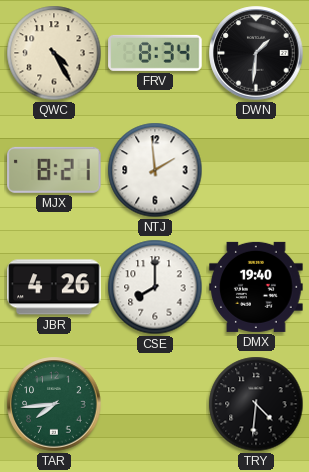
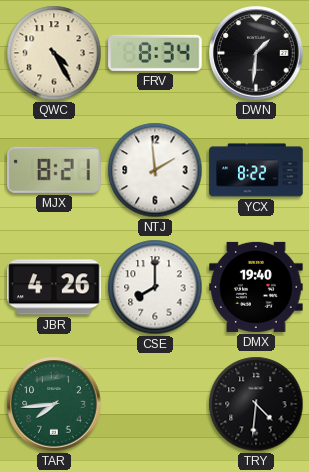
YCX: none -> 8:22 (256, 170)
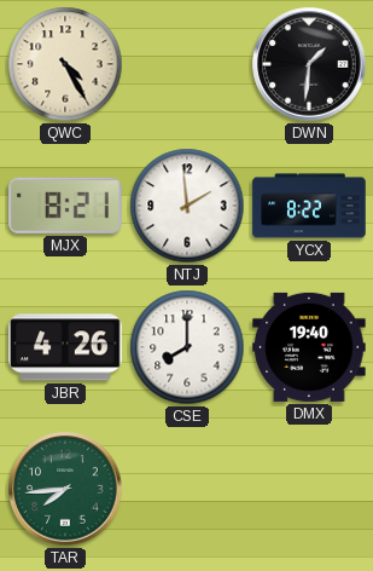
FRV: 8:34 -> none (155, 53)
TRY: 4:31 -> none (256, 404)
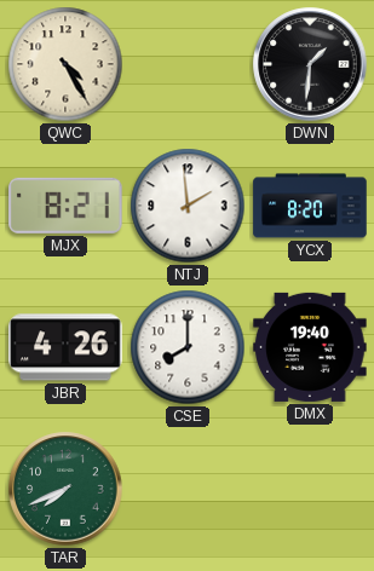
YCX: 8:22 -> 8:20 (310, 206)
TAR: 7:44 -> 7:41 (65, 489)
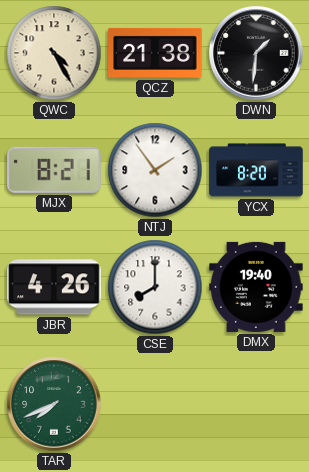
QCZ: none -> 21:38 (155, 53)
NTJ: 1:59 -> 1:54 (155, 170)
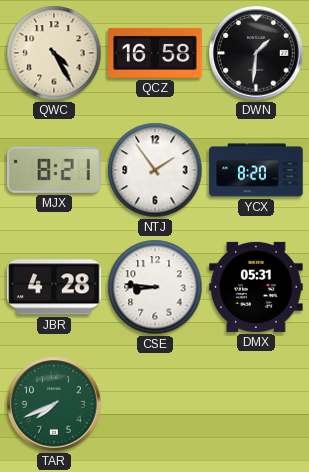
QCZ: 21:38 -> 16:58 (155, 53)
JBR: 4:26 -> 4:28 (54, 287)
CSE: 8:00 -> 8:46 (155, 287)
DMX: 19:40 -> 05:31 (256, 287)
